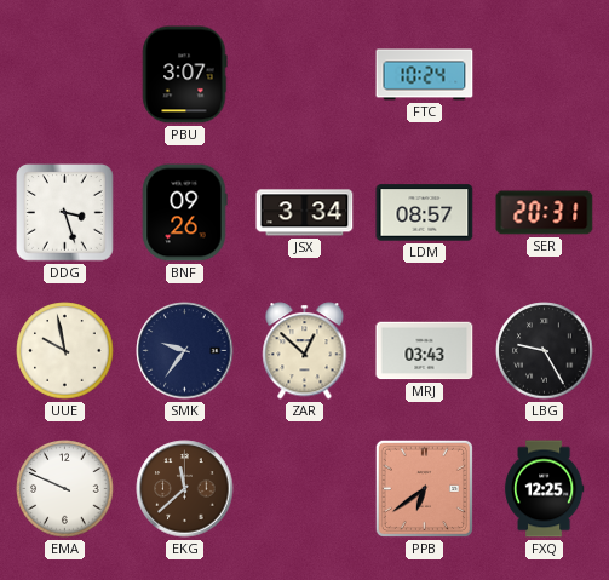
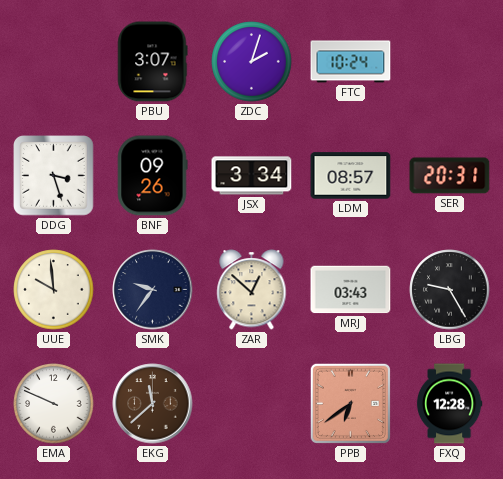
ZDC: none -> 2:03 (252, 62)
UUE: 9:58 -> 9:59 (54, 290)
FXQ: 12:25 -> 12:28 (449, 404)
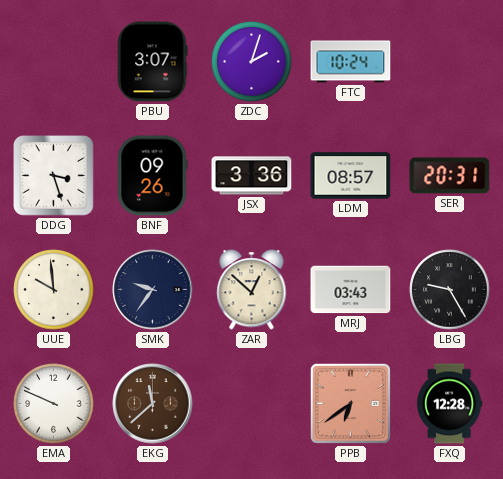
JSX: 3:34 -> 3:36 (252, 176)
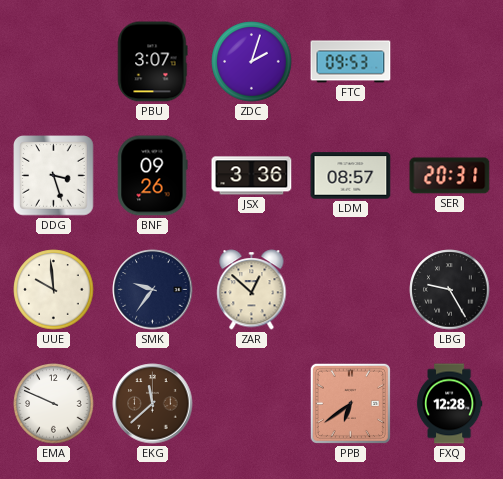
FTC: 10:24 -> 09:53 (351, 62)
MRJ: 03:43 -> none (351, 290)
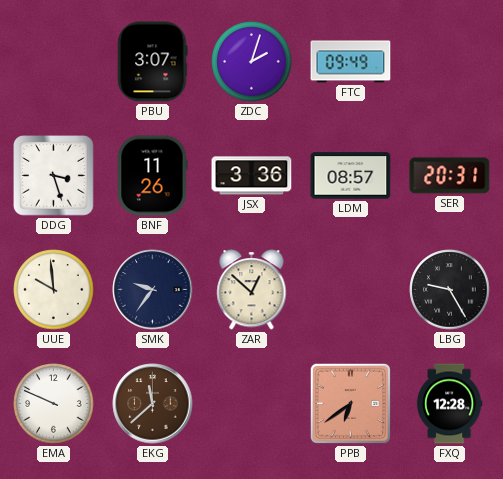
FTC: 09:53 -> 09:49 (351, 62)
BNF: 09:26 -> 11:26 (152, 176)
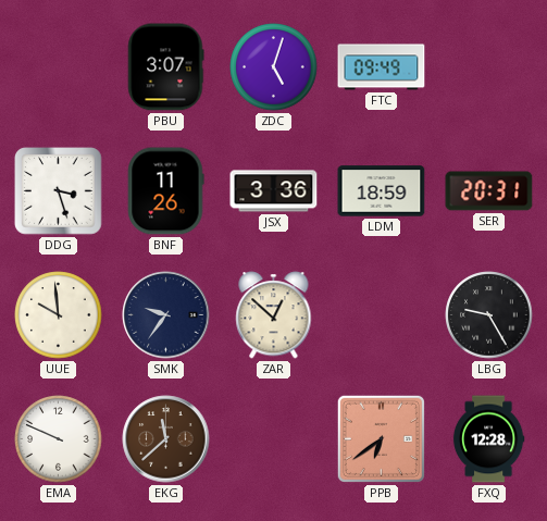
ZDC: 2:03 -> 5:03 (274, 67)
LDM: 08:57 -> 18:59 (382, 191)
